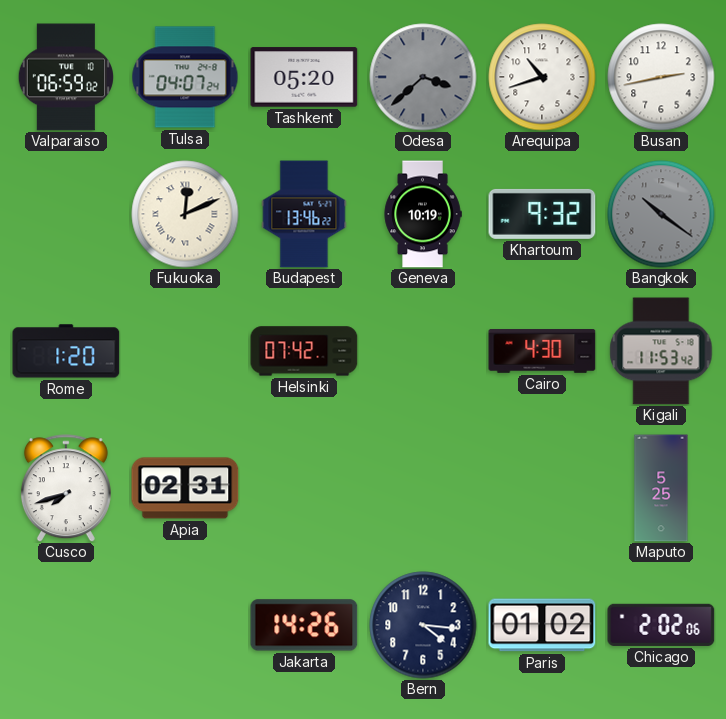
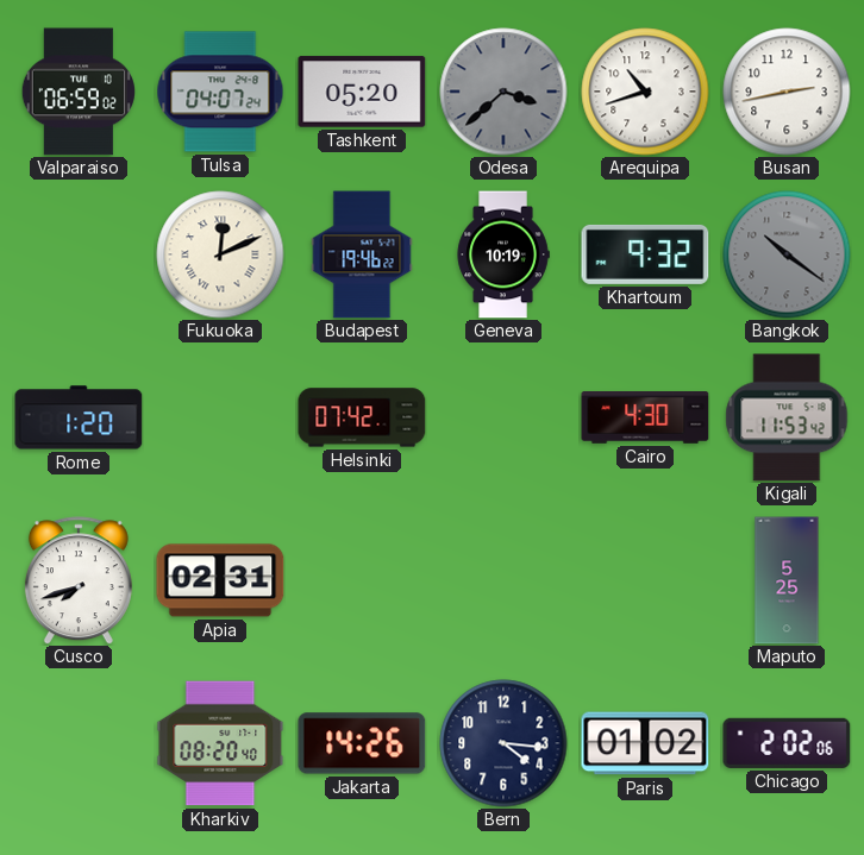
Budapest: 13:46 -> 19:46 (362, 254)
Kharkiv: none -> 08:20 (220, 743)
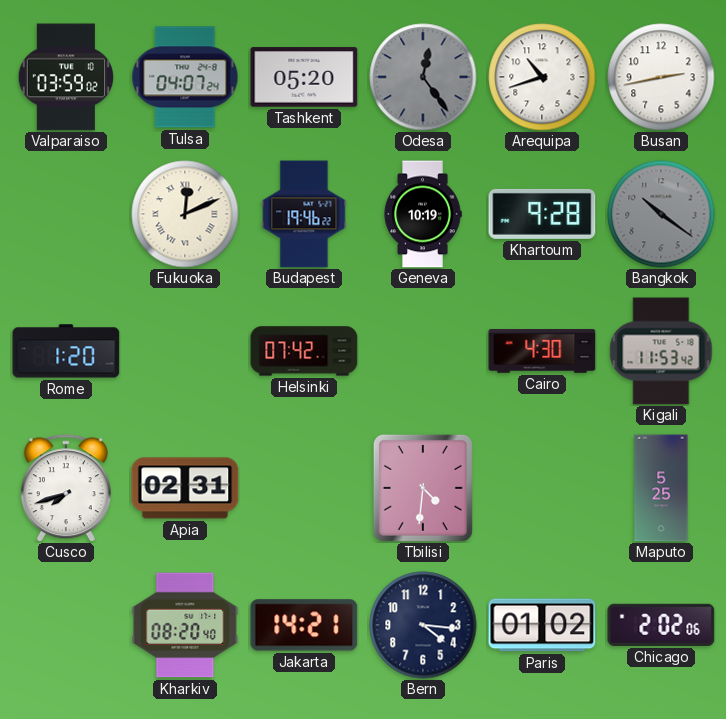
Valparaiso: 06:59 -> 03:59 (66, 77)
Odesa: 3:38 -> 12:24 (423, 77)
Khartoum: 9:32 -> 9:28 (542, 214)
Tbilisi: none -> 4:31 (423, 488)
Jakarta: 14:26 -> 14:21 (304, 625)
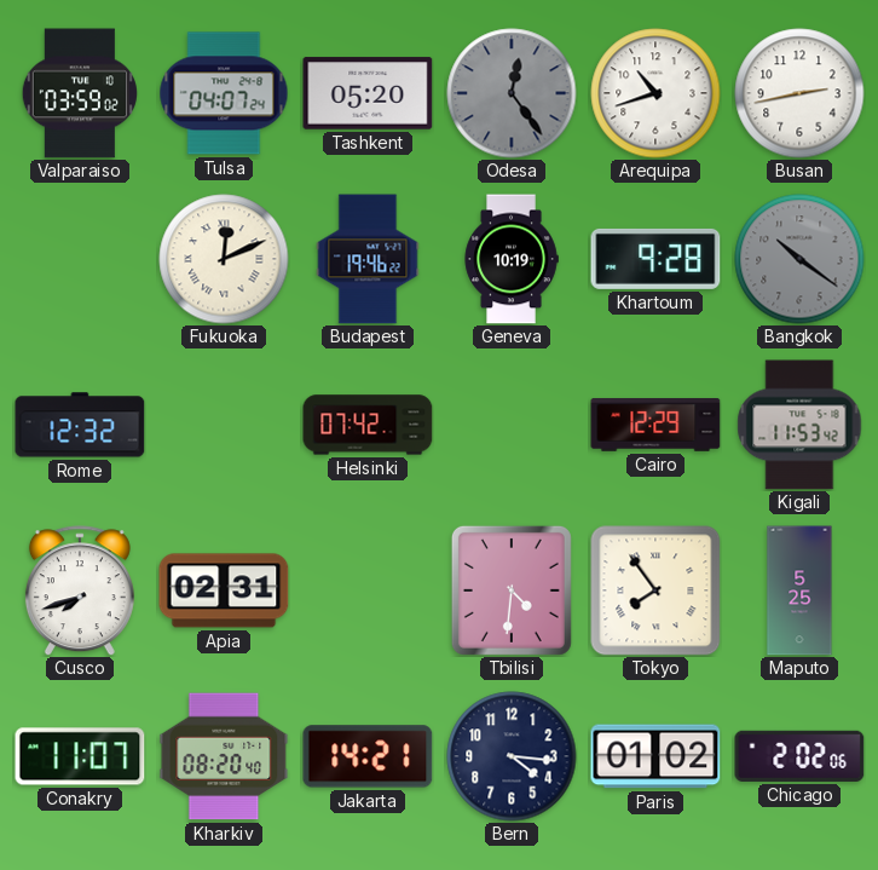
Rome: 1:20 -> 12:32 (80, 425)
Cairo: 4:30 -> 12:29 (655, 426)
Tokyo: none -> 7:54 (655, 590)
Conakry: none -> 11:07 (80, 756)
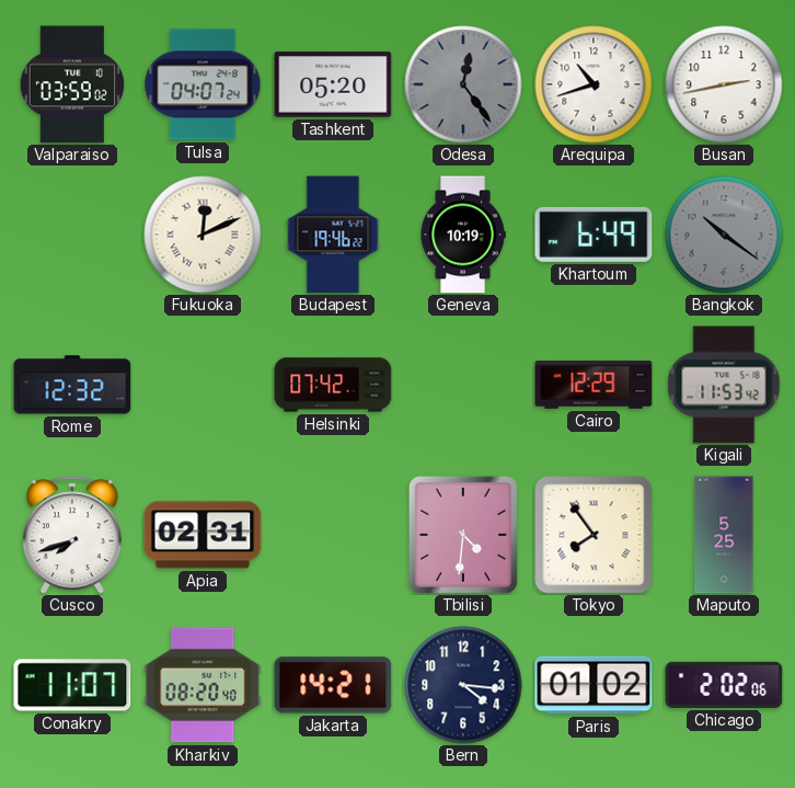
Khartoum: 9:28 -> 6:49 (594, 235)
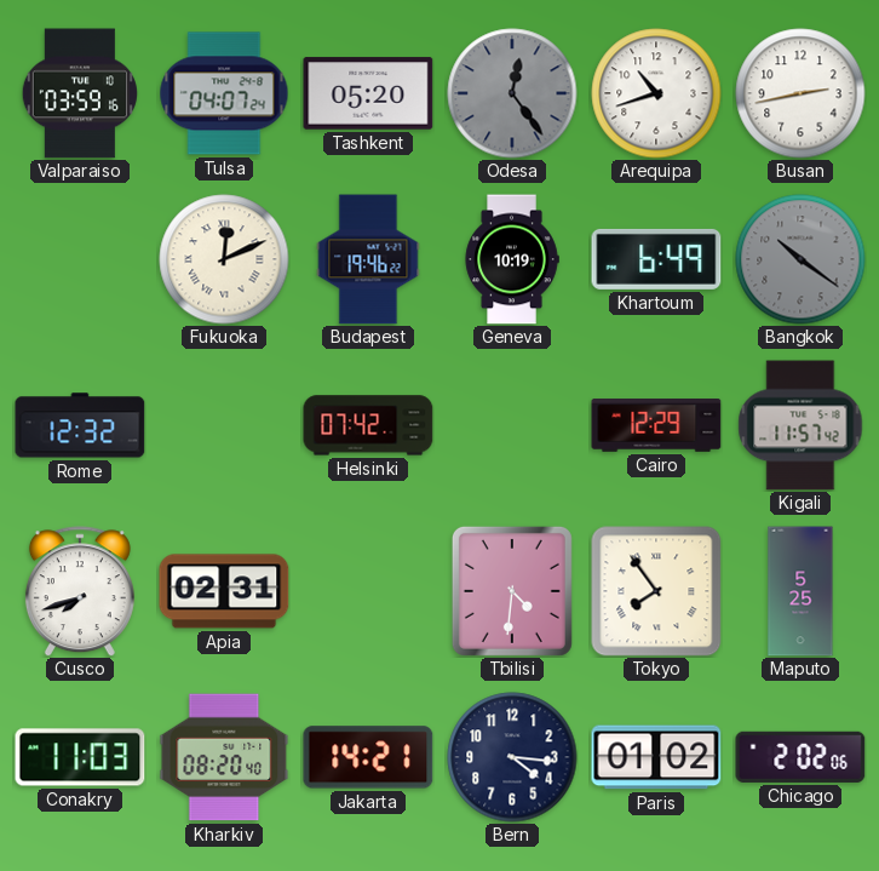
Valparaiso: 03:59:02 -> 03:59:16 (80, 93)
Kigali: 11:53 -> 11:57 (800, 425)
Conakry: 11:07 -> 11:03 (80, 757)
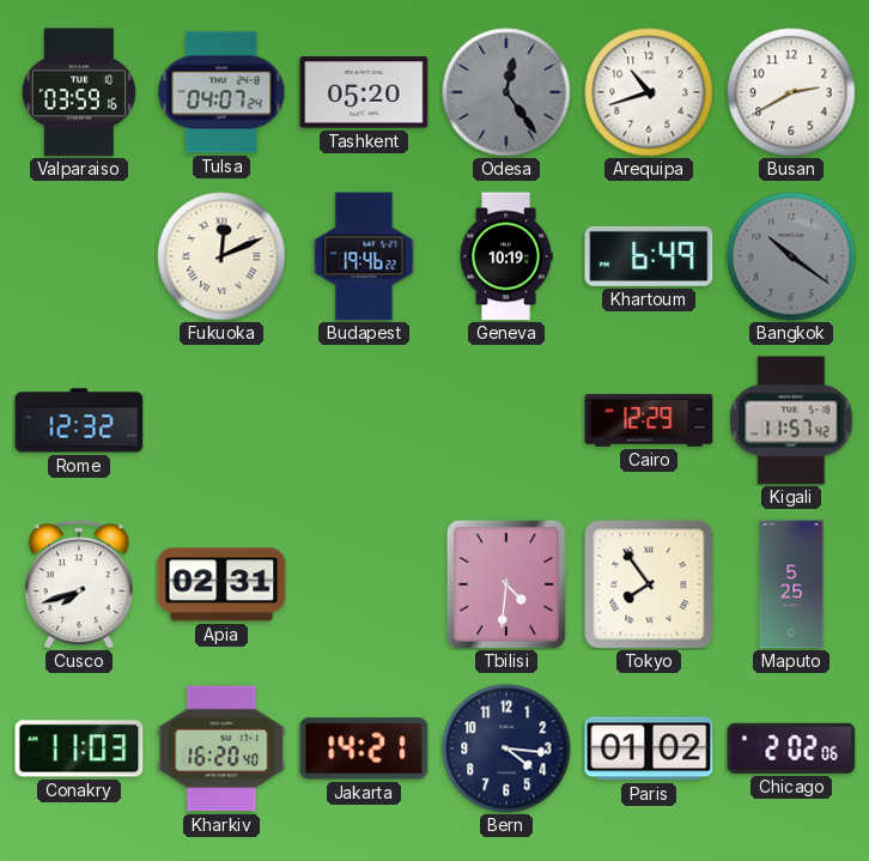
Busan: 2:43 -> 2:40 (791, 92)
Helsinki: 07:42 -> none (368, 425)
Kharkiv: 08:20 -> 16:20 (221, 748)
